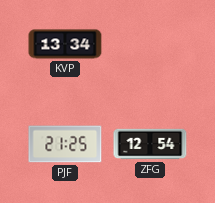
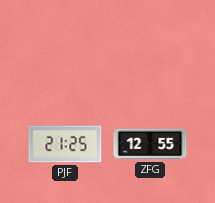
KVP: 13:34 -> none (65, 44)
ZFG: 12:54 -> 12:55 (150, 144)
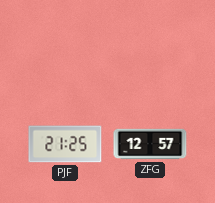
ZFG: 12:55 -> 12:57 (150, 144)
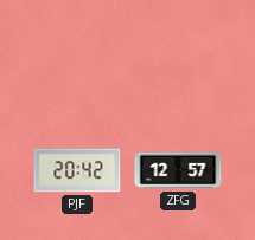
PJF: 21:25 -> 20:42 (77, 170)
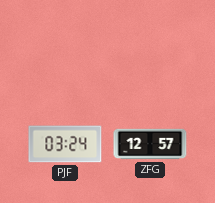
PJF: 20:42 -> 03:24 (65, 144)
